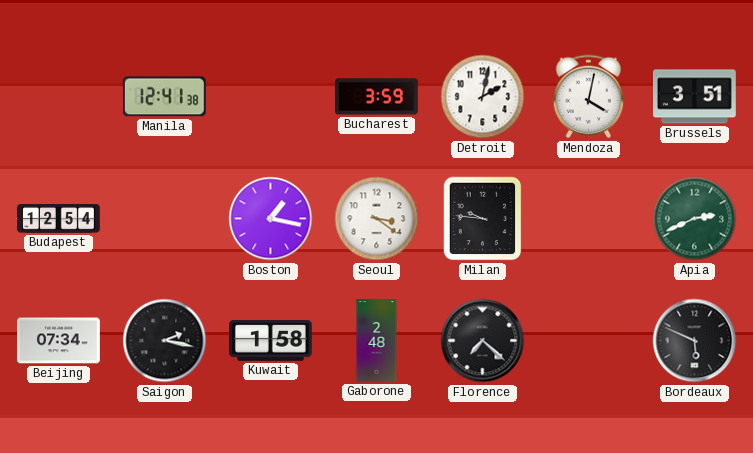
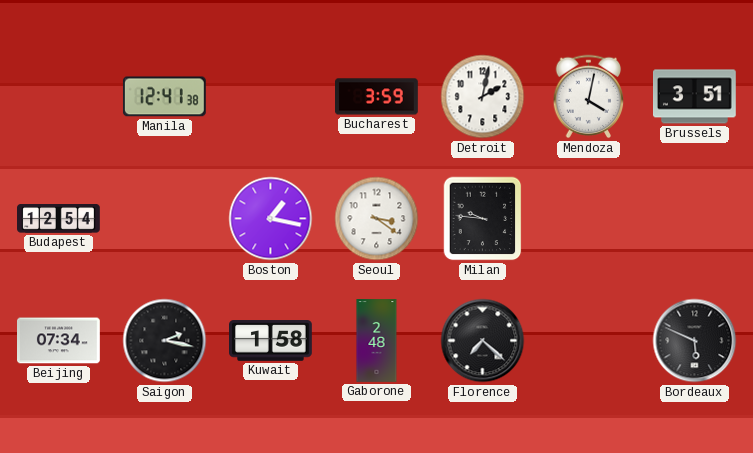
Apia: 2:41 -> none (695, 219)
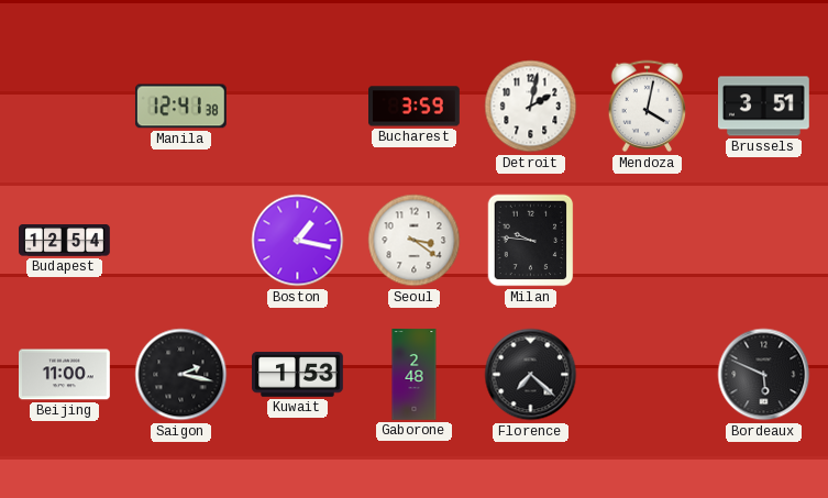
Beijing: 07:34 -> 11:00 (65, 375)
Kuwait: 1:58 -> 1:53 (298, 375)
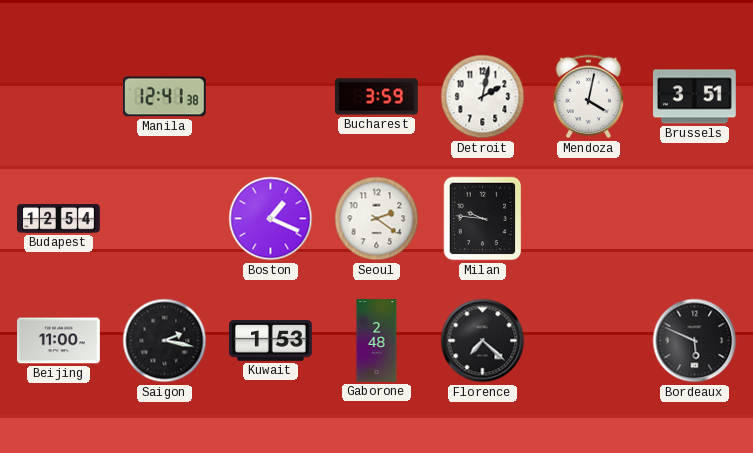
Boston: 1:17 -> 1:19 (271, 219)
Seoul: 3:21 -> 2:21 (377, 219)
